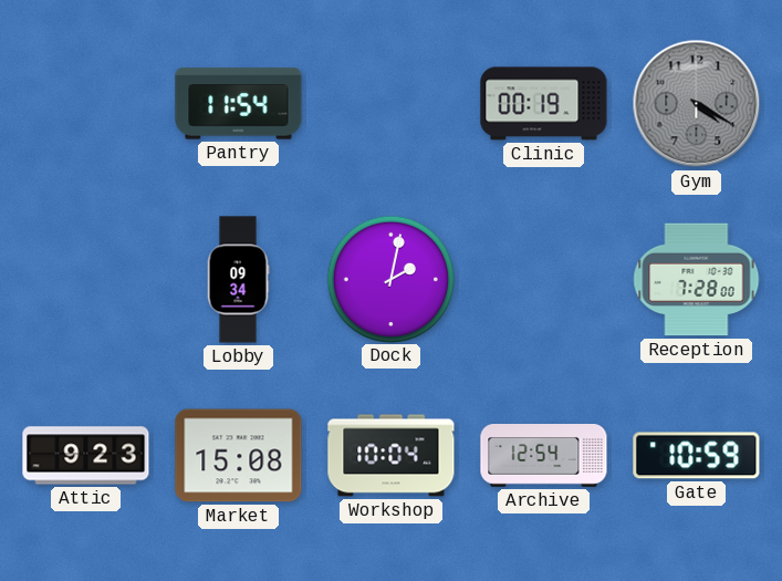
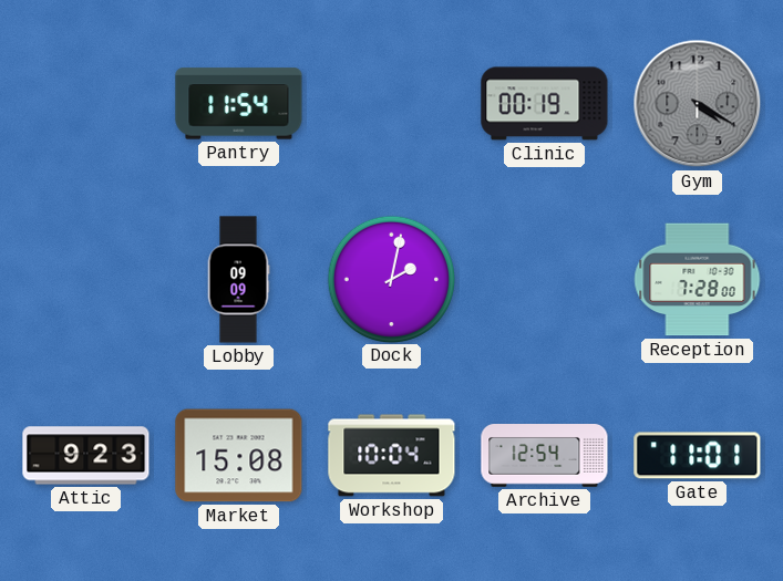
Lobby: 09:34 -> 09:09 (238, 280)
Gate: 10:59 -> 11:01 (698, 456)
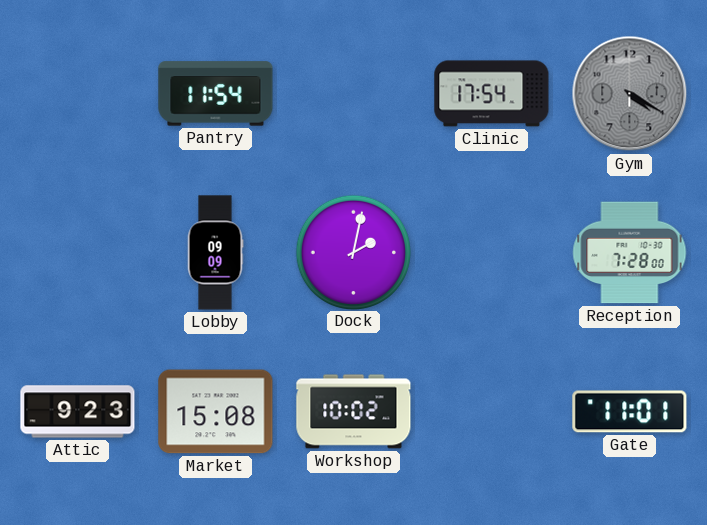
Clinic: 00:19 -> 17:54 (492, 94)
Workshop: 10:04 -> 10:02 (354, 412)
Archive: 12:54 -> none (545, 456)
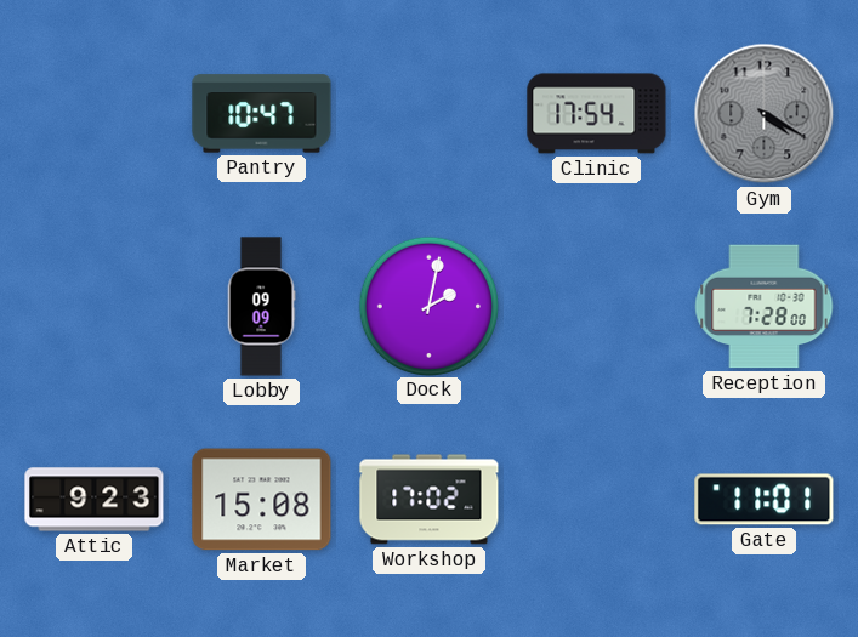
Pantry: 11:54 -> 10:47 (262, 114)
Workshop: 10:02 -> 17:02 (430, 500)
